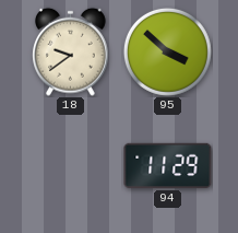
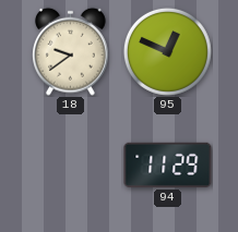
95: 3:52 -> 12:49 (167, 51)
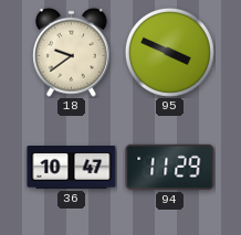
95: 12:49 -> 3:49 (169, 52)
36: none -> 10:47 (72, 168)
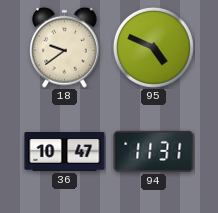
95: 3:49 -> 4:49 (153, 47)
94: 11:29 -> 11:31 (154, 151)
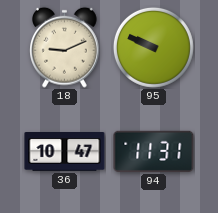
18: 9:39 -> 9:11 (65, 47)
95: 4:49 -> 9:49 (153, 47)
